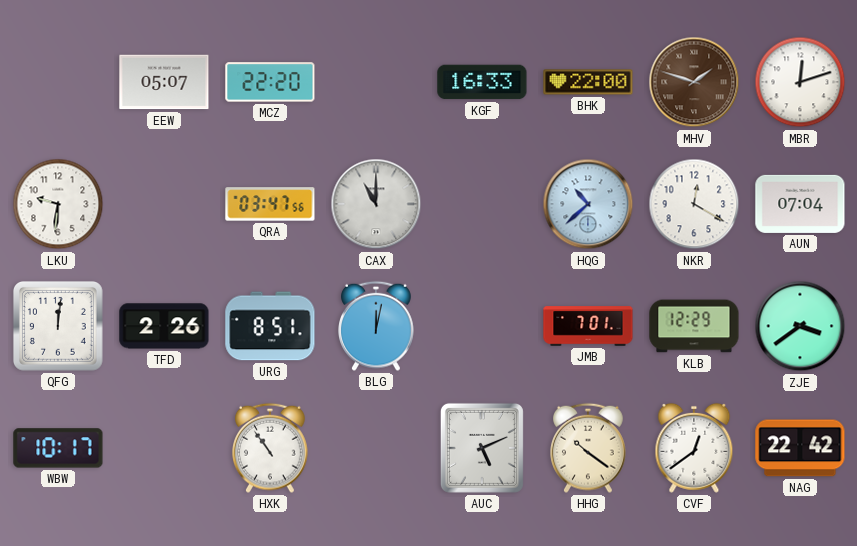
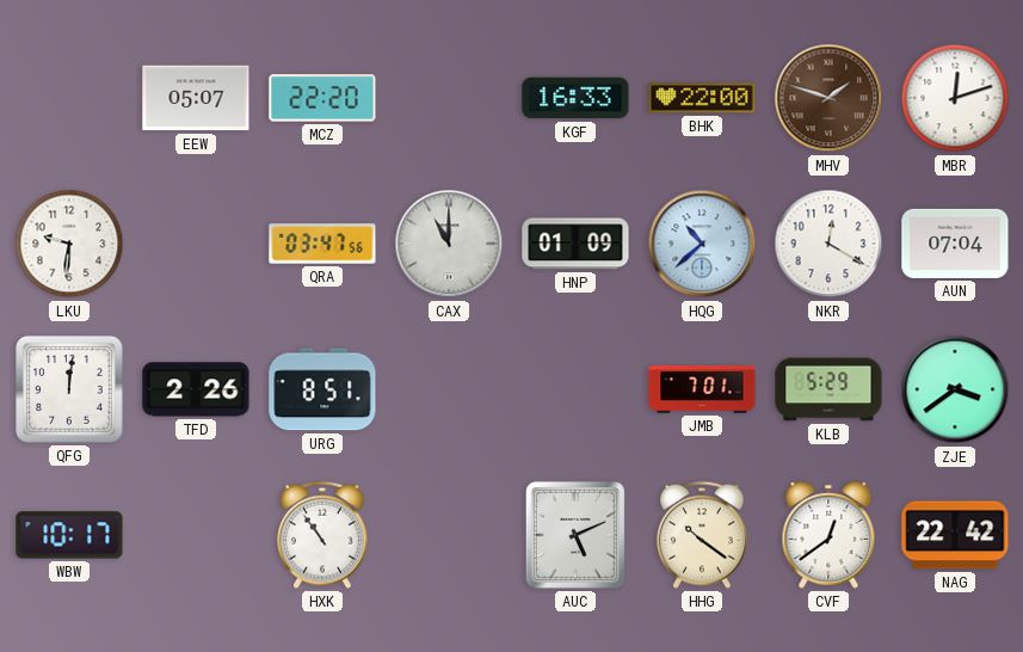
HNP: none -> 01:09 (575, 244)
BLG: 12:02 -> none (377, 326)
KLB: 12:29 -> 5:29 (828, 389)
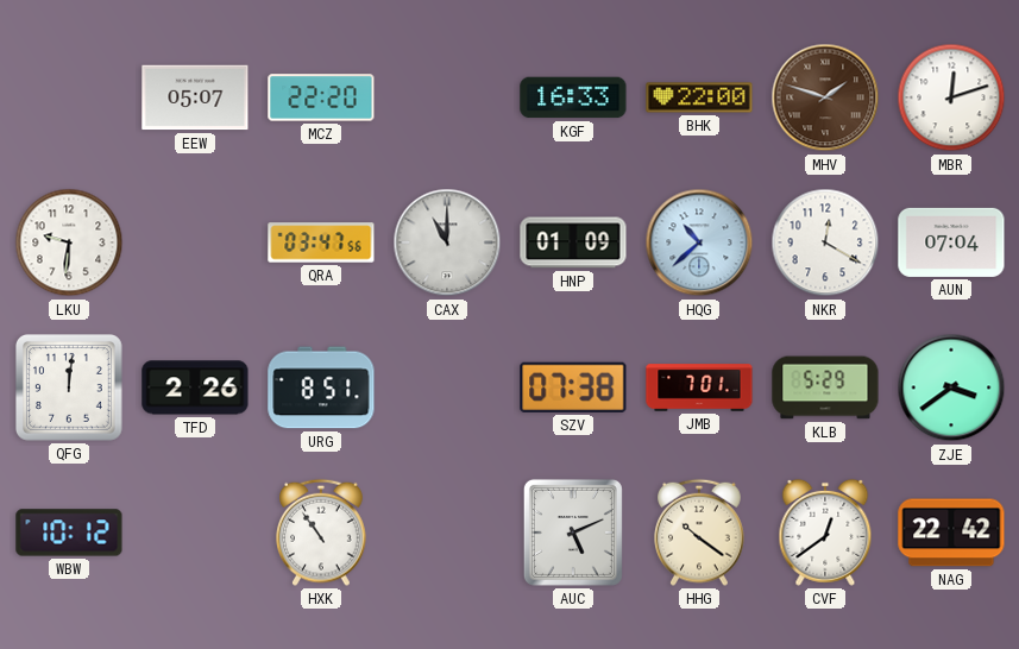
SZV: none -> 07:38 (573, 387)
WBW: 10:17 -> 10:12 (69, 533)
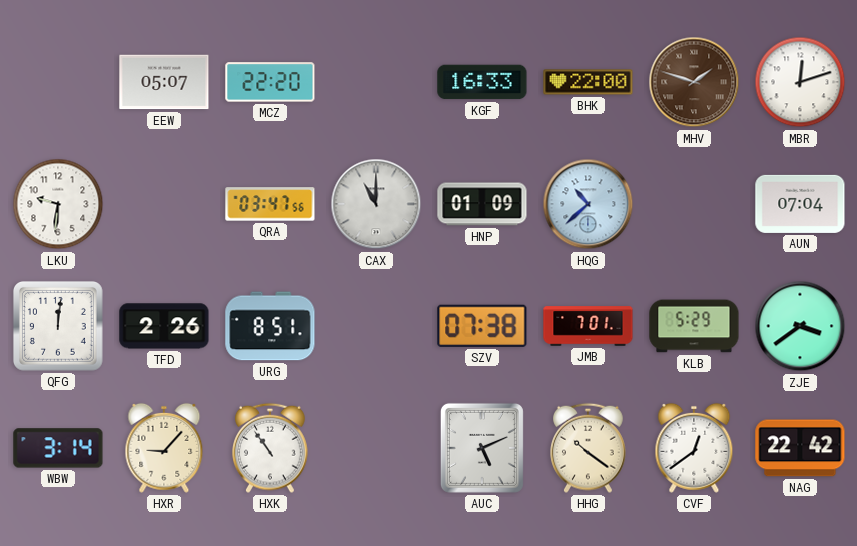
NKR: 12:20 -> none (825, 242)
WBW: 10:12 -> 3:14 (58, 448)
HXR: none -> 9:07 (164, 448)
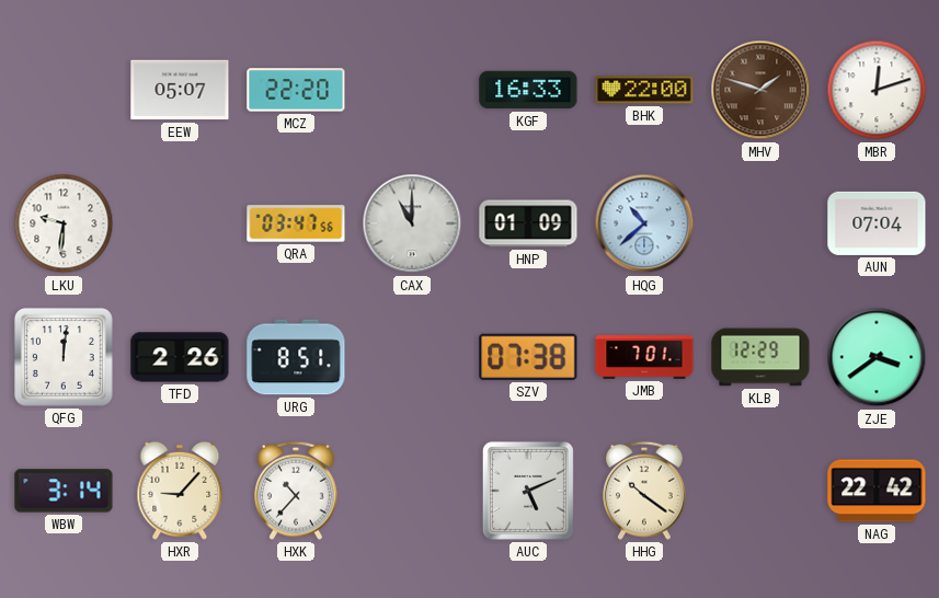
KLB: 5:29 -> 12:29 (760, 357)
HXK: 10:54 -> 10:37 (297, 491)
CVF: 12:39 -> none (694, 448)
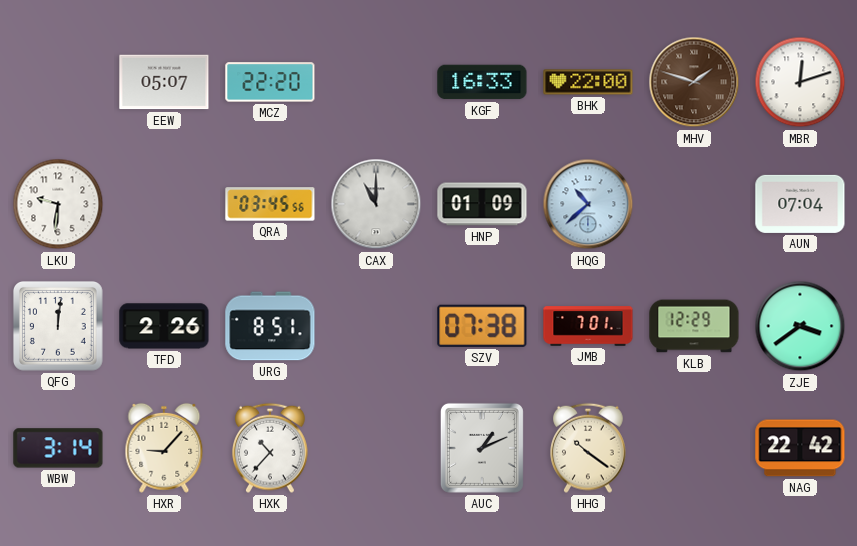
QRA: 03:47 -> 03:45 (270, 204)
AUC: 5:11 -> 1:11 (482, 448)
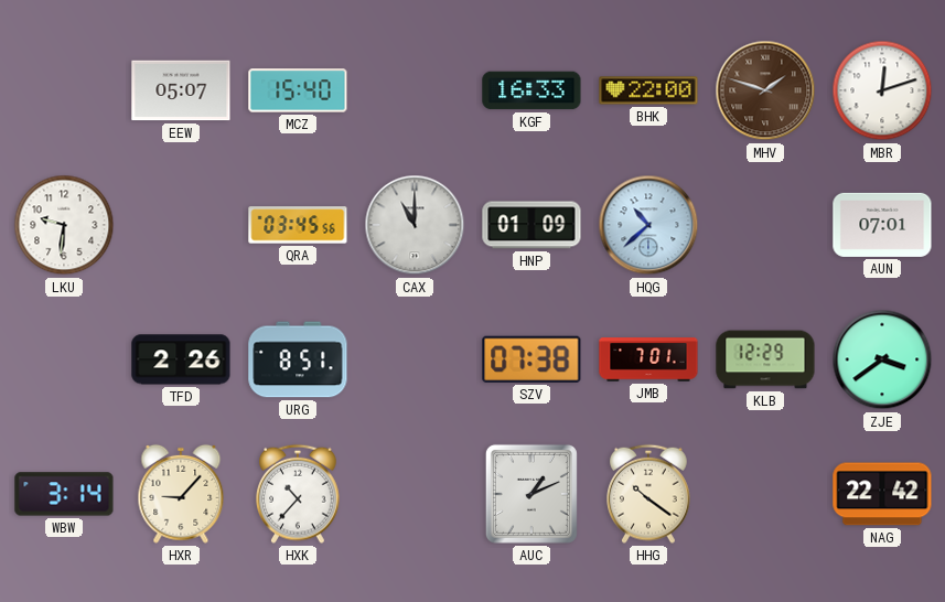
MCZ: 22:20 -> 15:40 (298, 90)
AUN: 07:04 -> 07:01 (882, 225)
QFG: 12:01 -> none (58, 326)
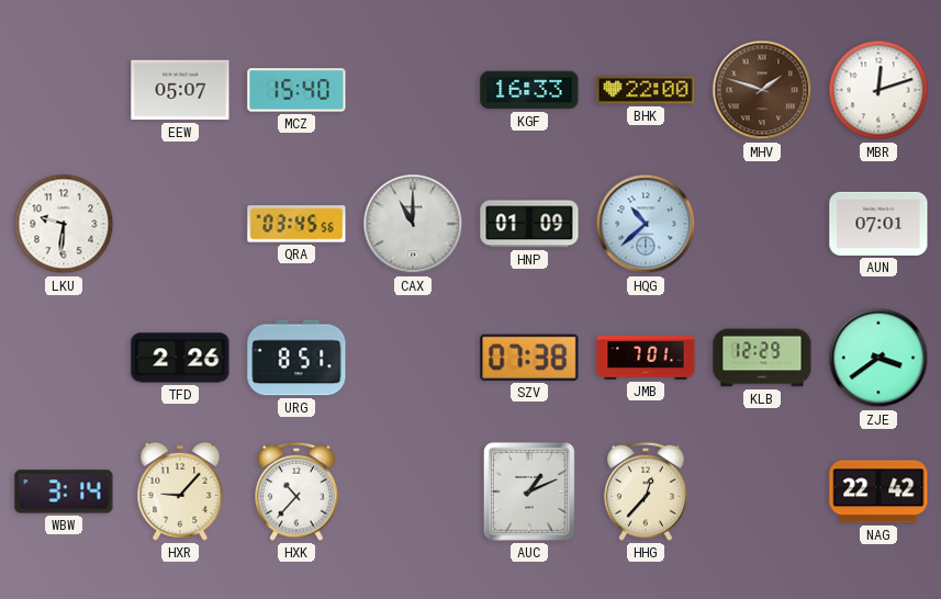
HHG: 10:21 -> 12:37 (647, 491)
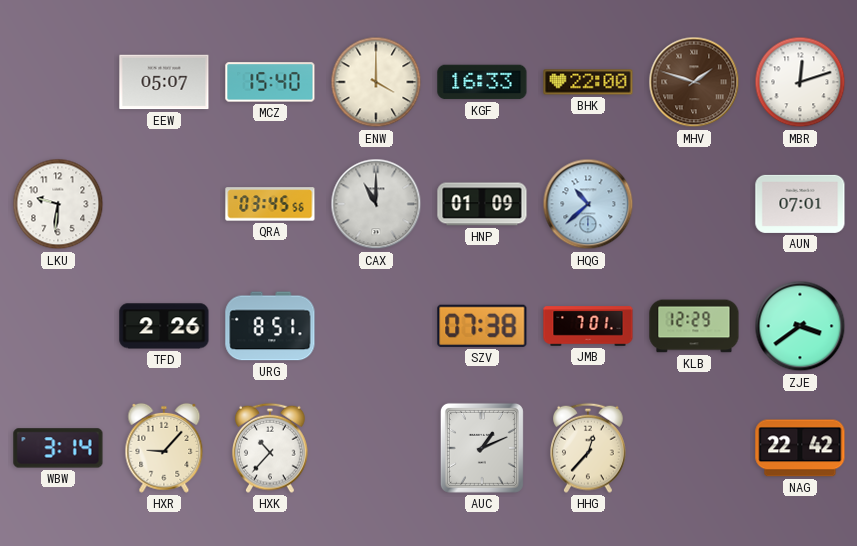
ENW: none -> 4:00 (376, 82)
